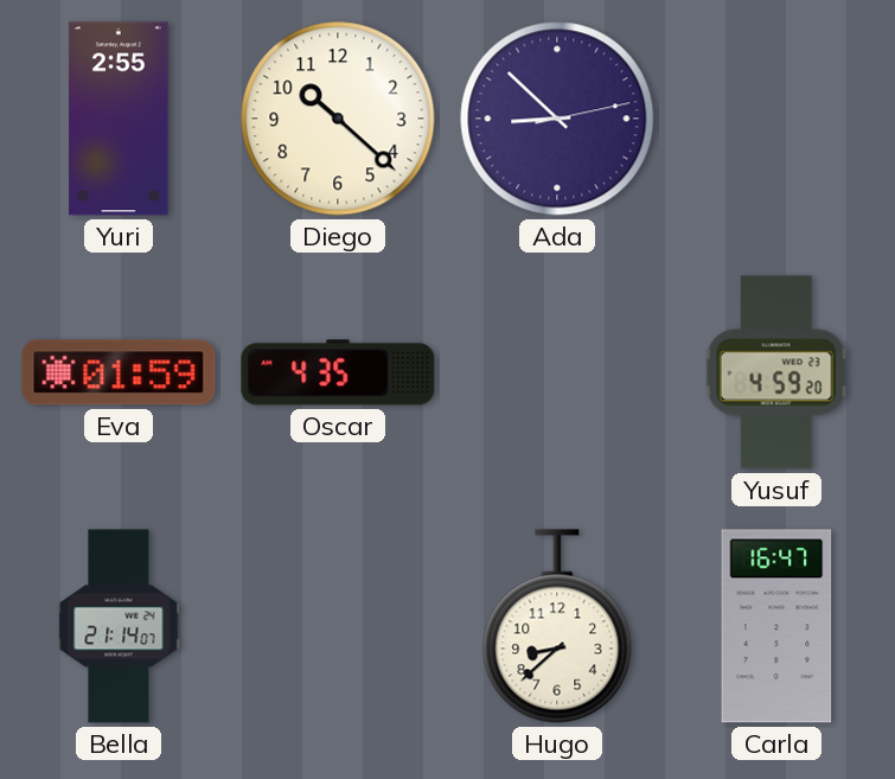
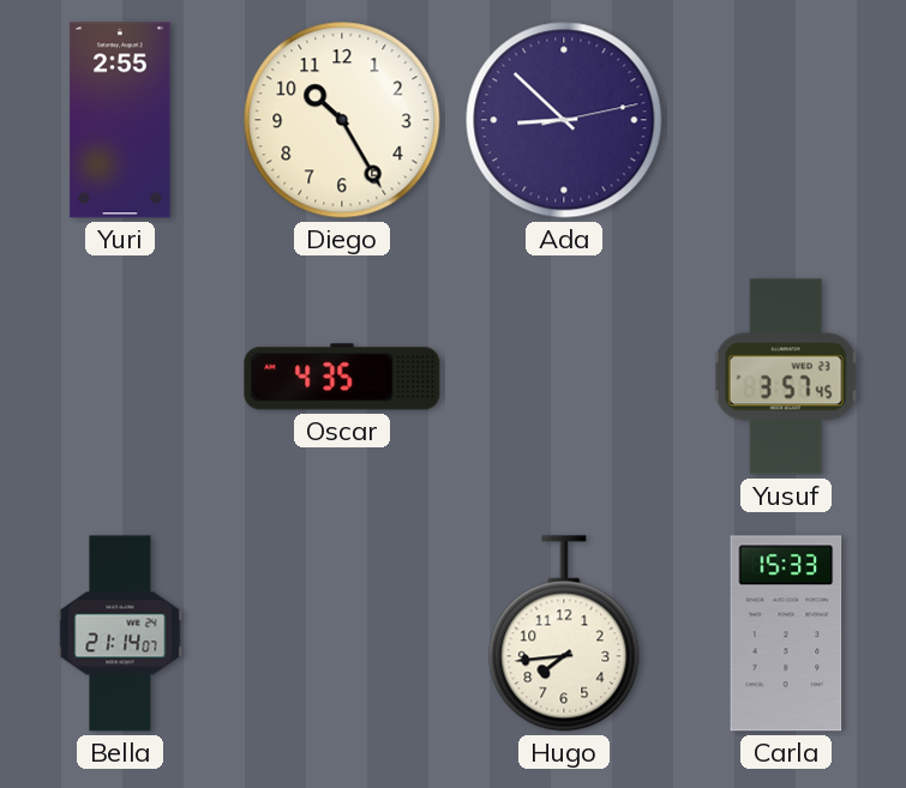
Diego: 10:22 -> 10:25 (342, 120)
Eva: 01:59 -> none (119, 372)
Yusuf: 4:59 -> 3:57 (786, 377)
Hugo: 8:38 -> 7:44 (564, 633)
Carla: 16:47 -> 15:33 (786, 633)
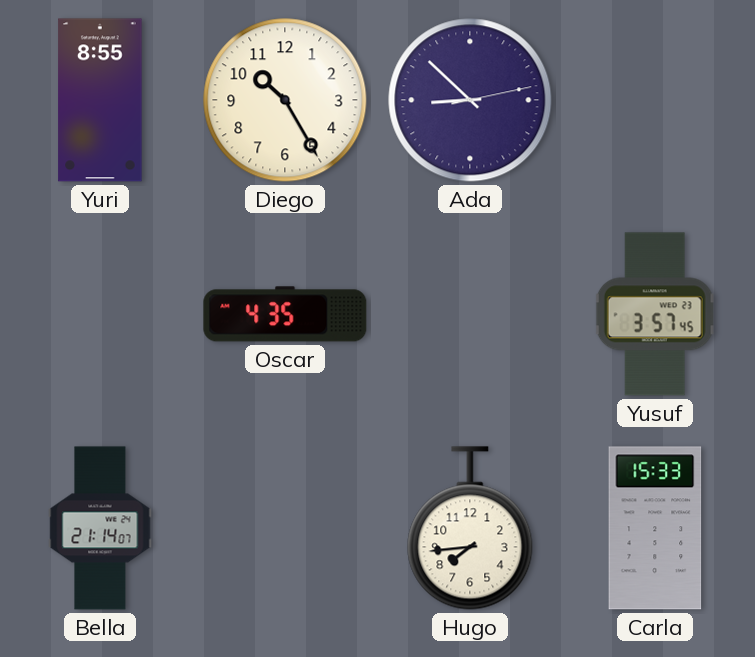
Yuri: 2:55 -> 8:55 (100, 100)
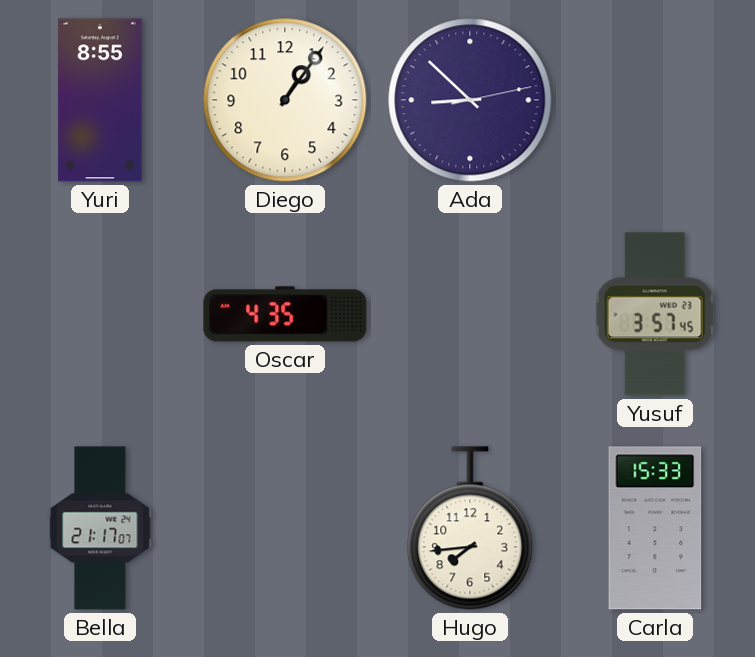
Diego: 10:25 -> 1:06 (285, 100)
Bella: 21:14 -> 21:17 (100, 528)
